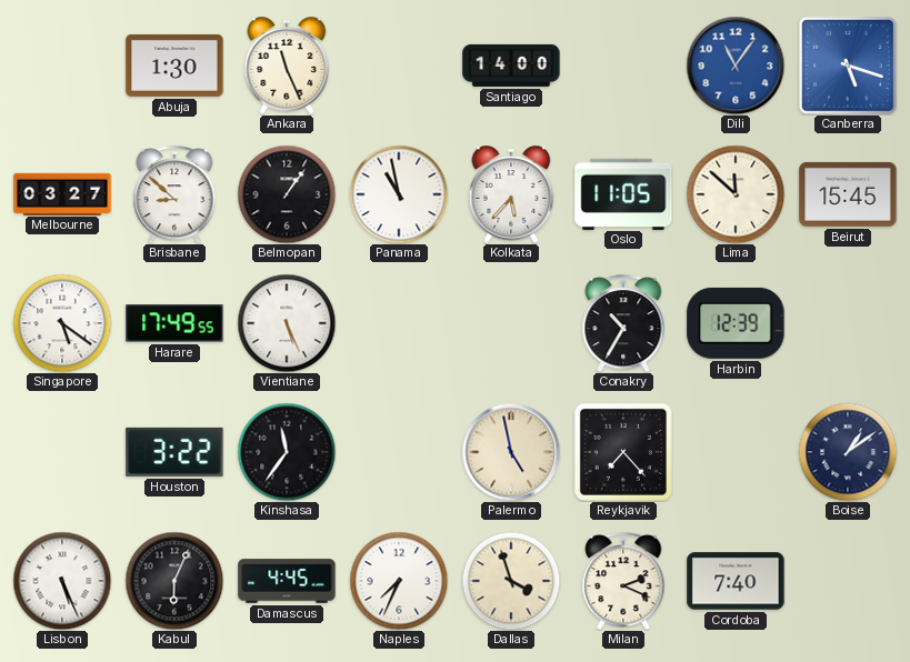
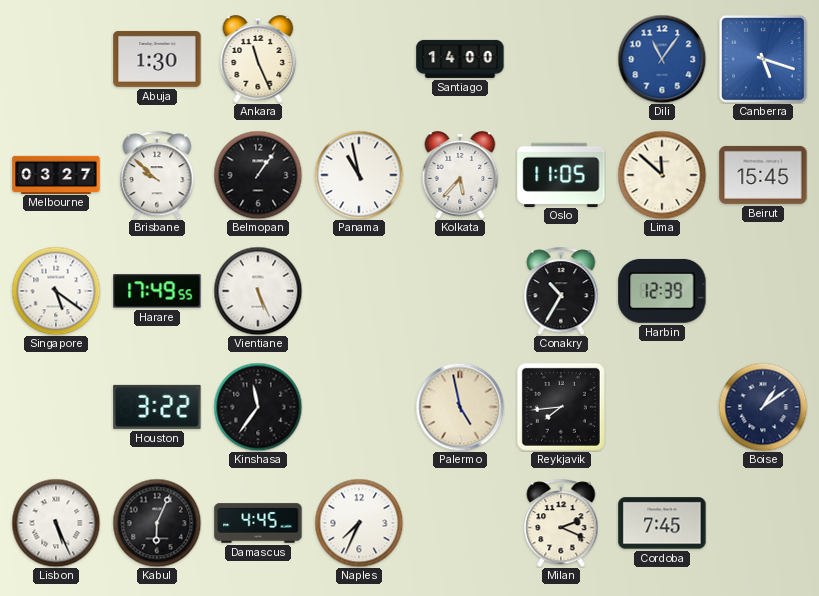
Brisbane: 8:52 -> 9:52 (157, 175)
Reykjavik: 7:23 -> 7:44 (561, 407)
Dallas: 3:57 -> none (511, 581)
Cordoba: 7:40 -> 7:45 (662, 523)
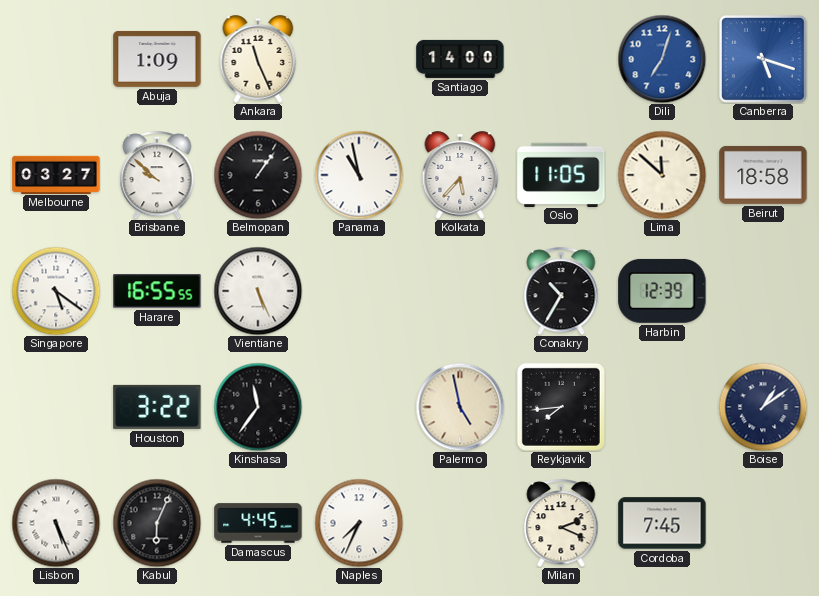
Abuja: 1:30 -> 1:09 (157, 59)
Dili: 11:06 -> 7:03 (662, 59)
Beirut: 15:45 -> 18:58 (763, 175)
Harare: 17:49 -> 16:55 (157, 291)
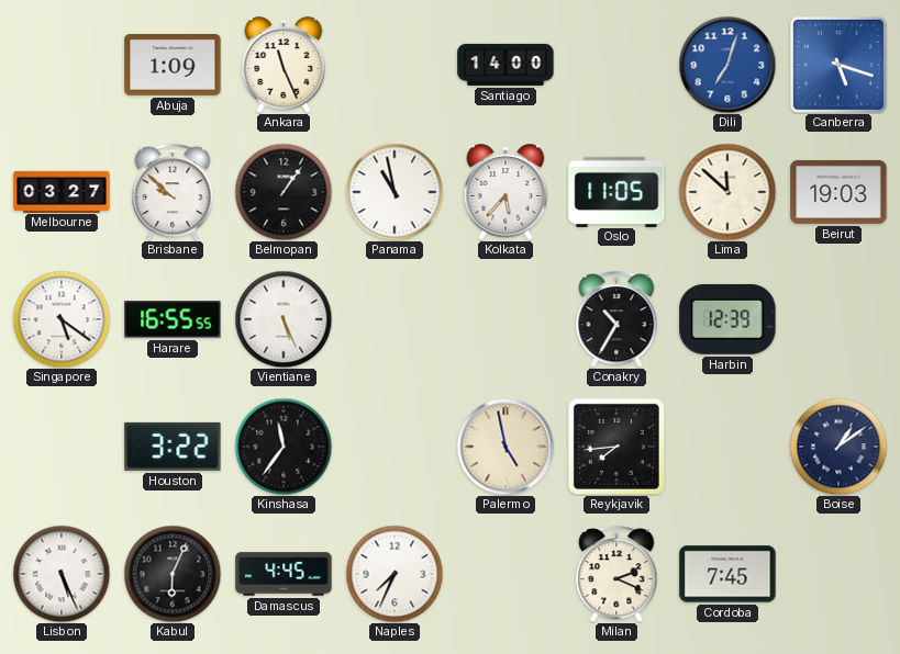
Beirut: 18:58 -> 19:03 (838, 192)
